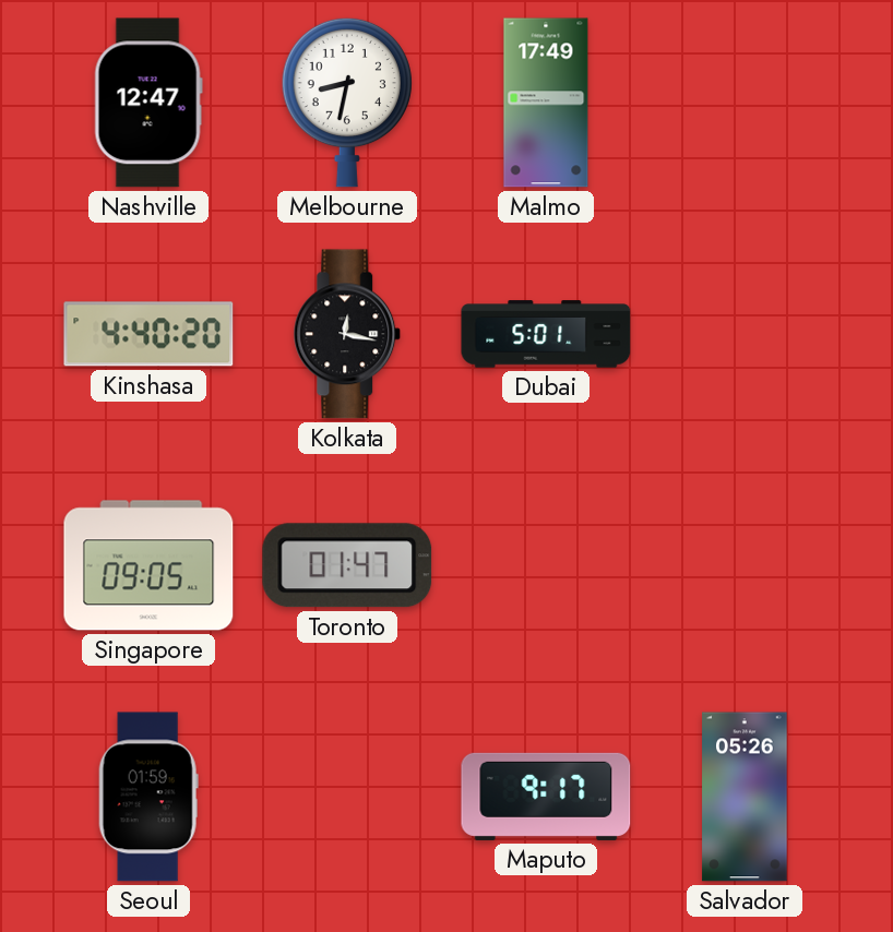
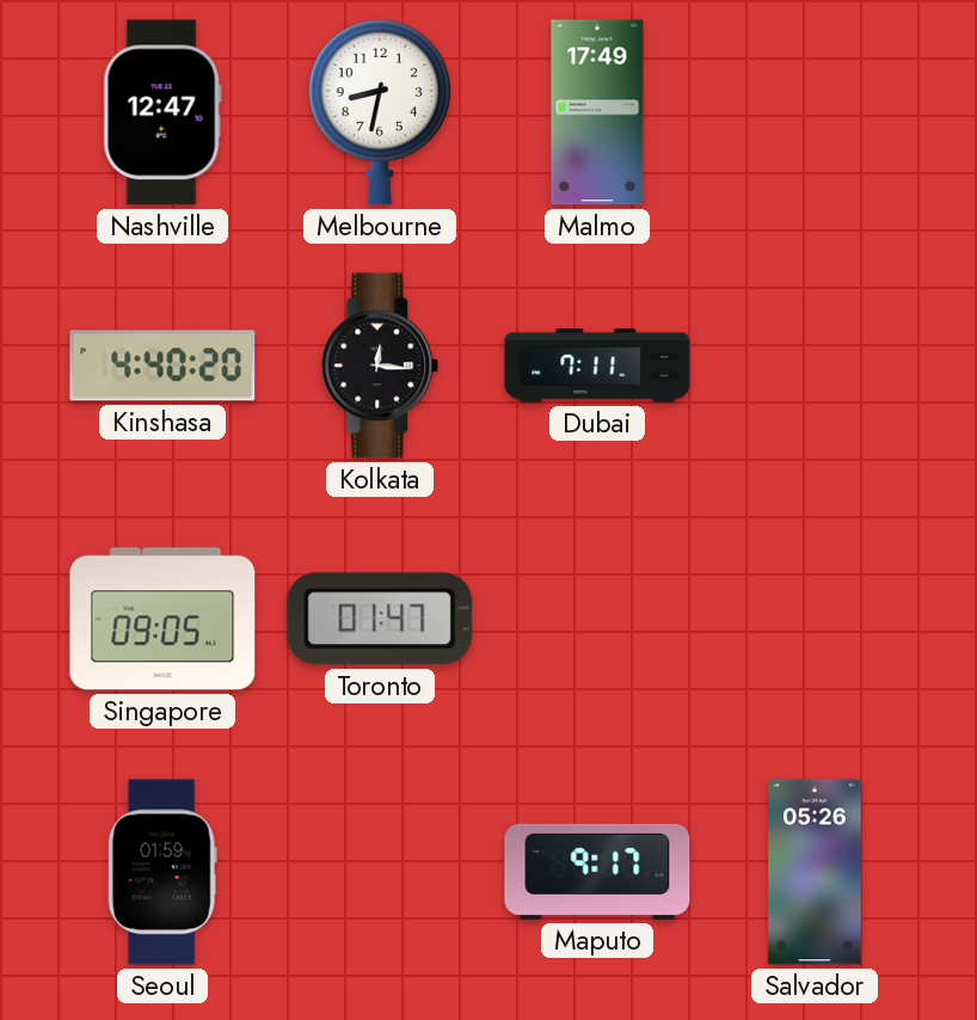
Kolkata: 12:17 -> 12:16 (380, 365)
Dubai: 5:01 -> 7:11 (597, 365)
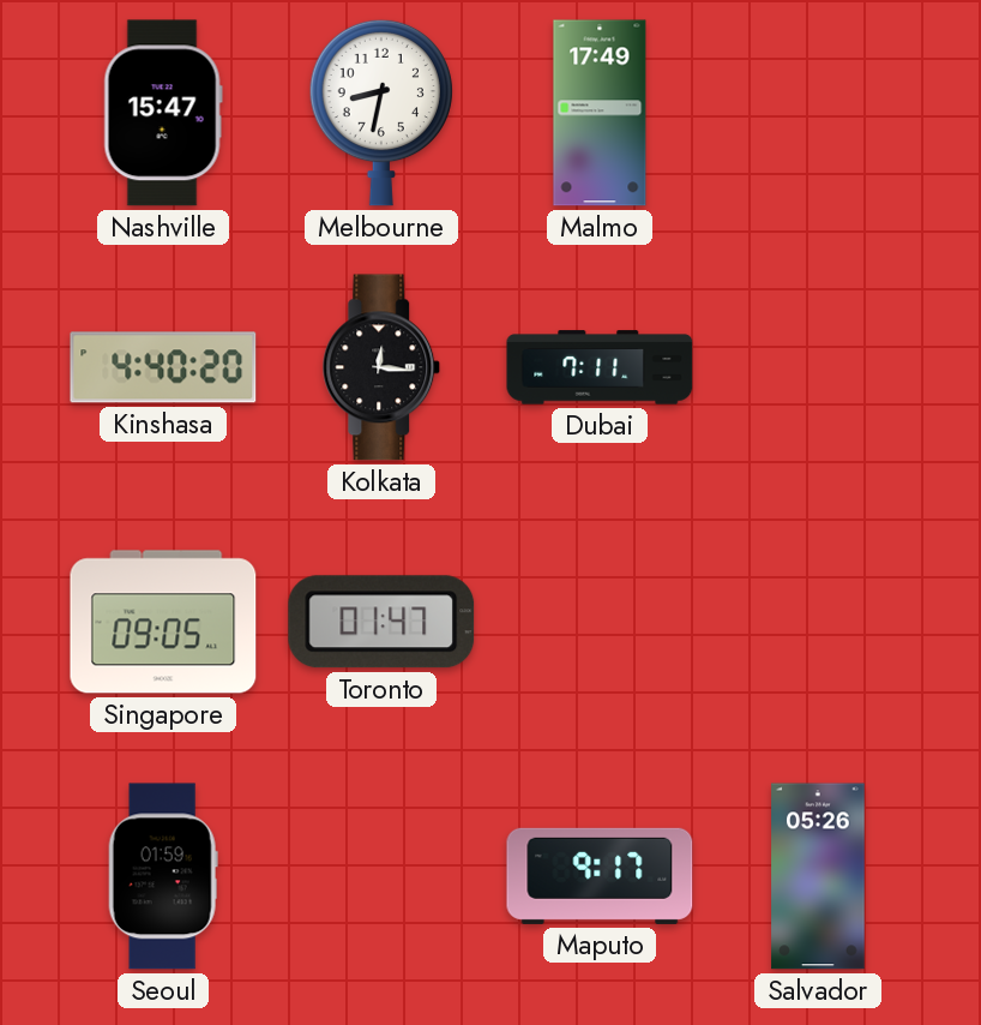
Nashville: 12:47 -> 15:47 (163, 113)
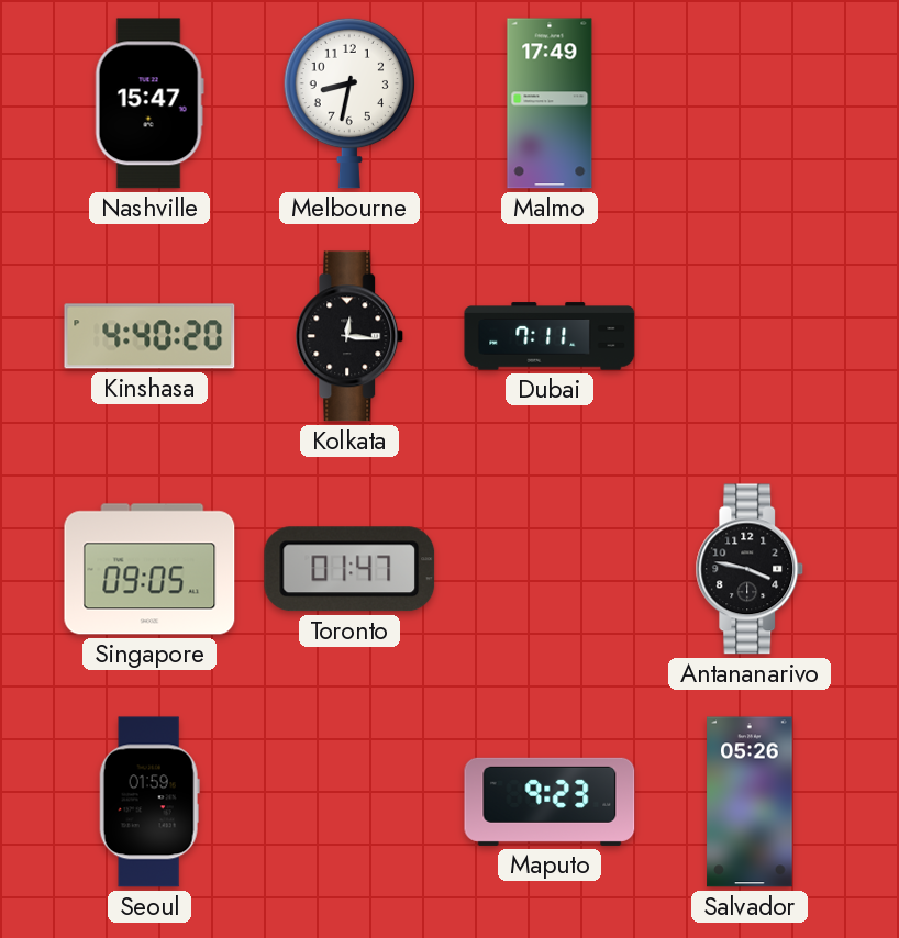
Antananarivo: none -> 3:47 (750, 569)
Maputo: 9:17 -> 9:23 (550, 802)
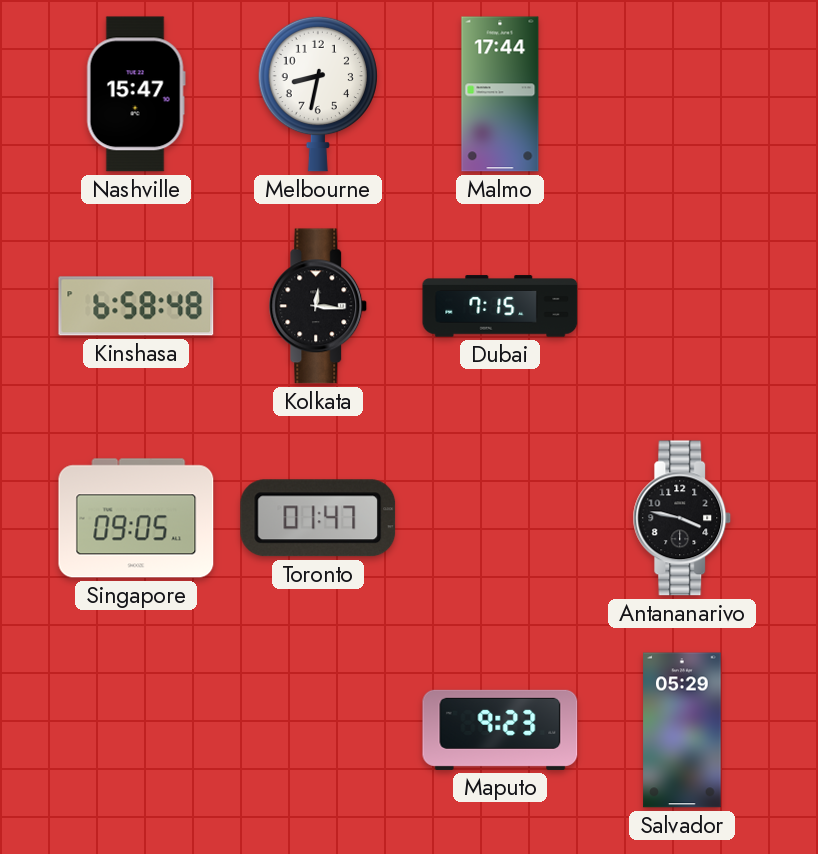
Malmo: 17:49 -> 17:44 (500, 94)
Kinshasa: 4:40 -> 6:58 (136, 306)
Dubai: 7:11 -> 7:15 (500, 306)
Seoul: 01:59 -> none (149, 802)
Salvador: 05:26 -> 05:29 (682, 730)
